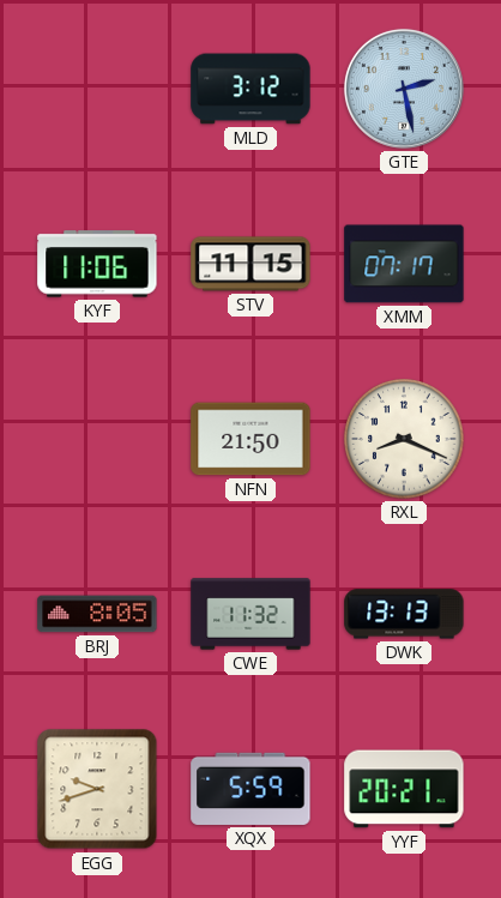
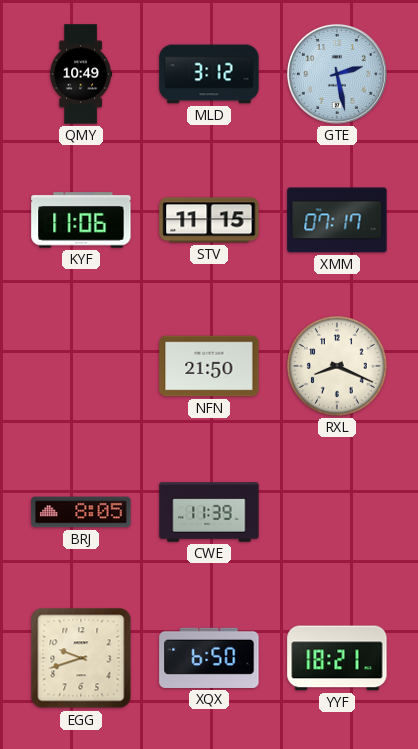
QMY: none -> 10:49 (81, 74)
CWE: 11:32 -> 11:39 (209, 512)
DWK: 13:13 -> none (404, 614)
XQX: 5:59 -> 6:50 (209, 658)
YYF: 20:21 -> 18:21 (337, 658)
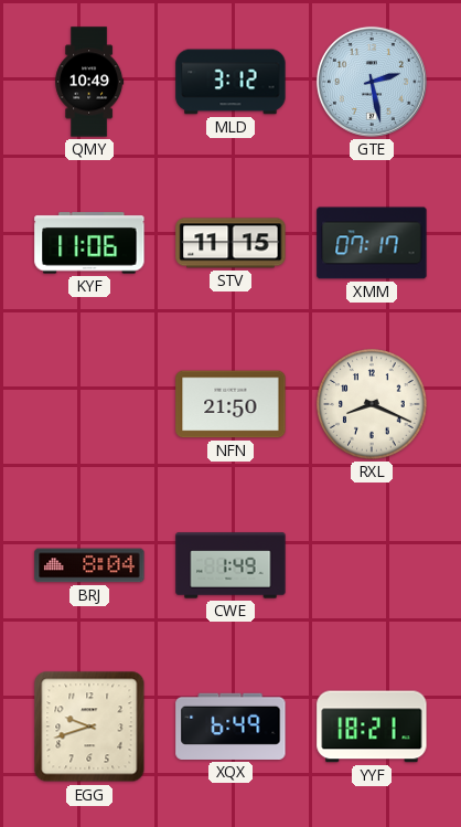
BRJ: 8:05 -> 8:04 (89, 565)
CWE: 11:39 -> 1:49 (230, 565)
XQX: 6:50 -> 6:49 (230, 727)
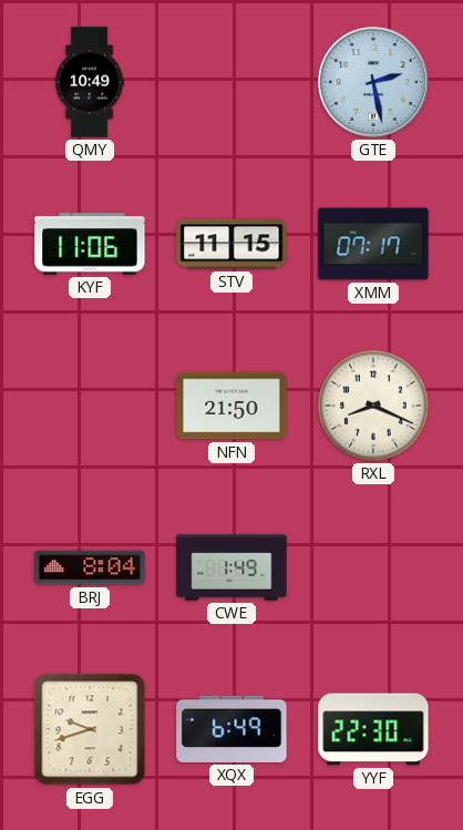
MLD: 3:12 -> none (230, 82)
YYF: 18:21 -> 22:30 (373, 729)
